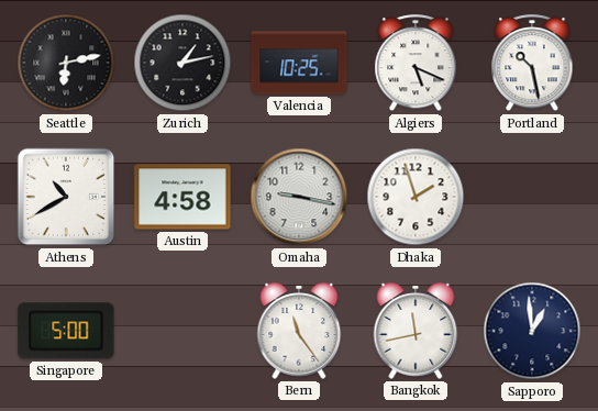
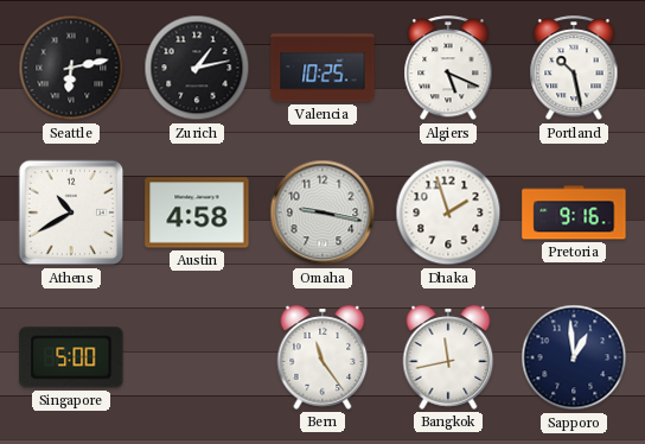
Pretoria: none -> 9:16 (574, 213)
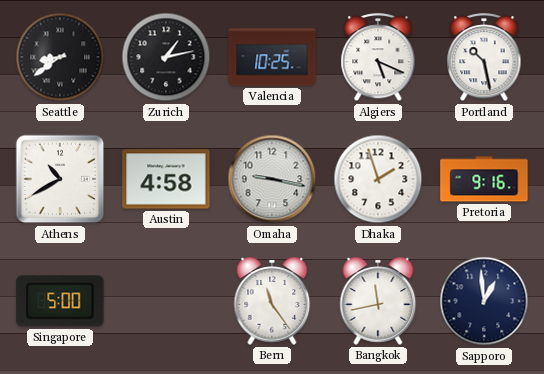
Seattle: 6:13 -> 8:39 (60, 57)
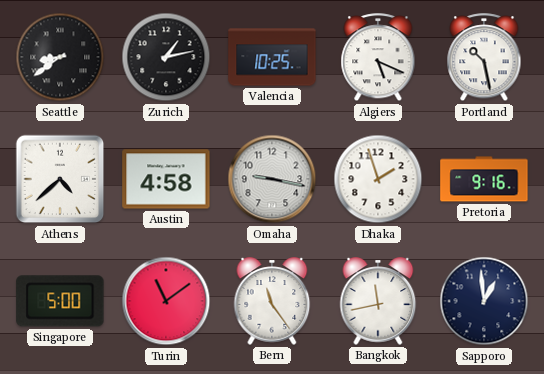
Athens: 10:40 -> 4:38 (60, 179)
Turin: none -> 11:09 (166, 301)
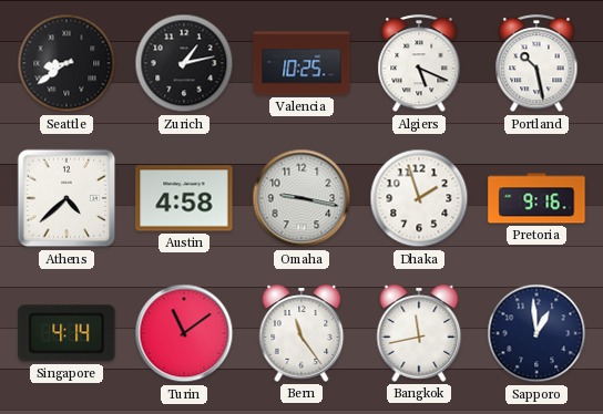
Singapore: 5:00 -> 4:14 (67, 333)
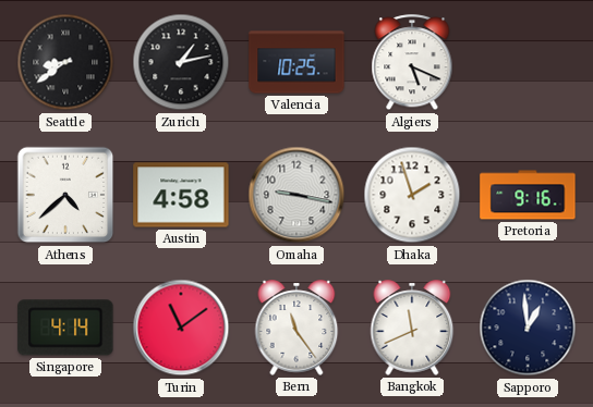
Portland: 10:28 -> none (536, 64)
Bangkok: 11:43 -> 11:41 (412, 328)
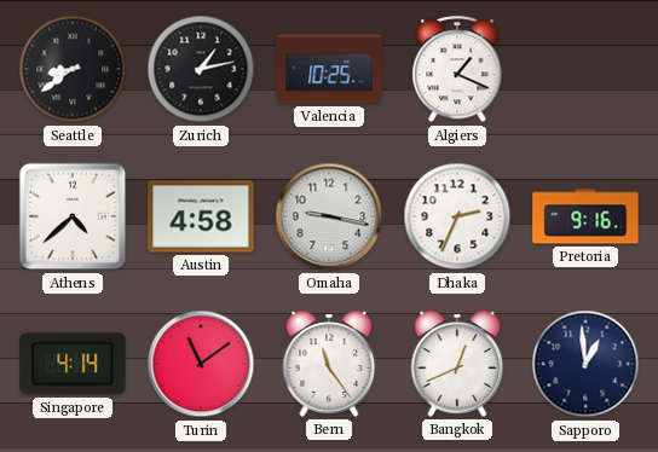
Algiers: 5:19 -> 1:19 (457, 70)
Dhaka: 1:57 -> 2:34 (457, 216)
Bangkok: 11:41 -> 12:41 (457, 364)
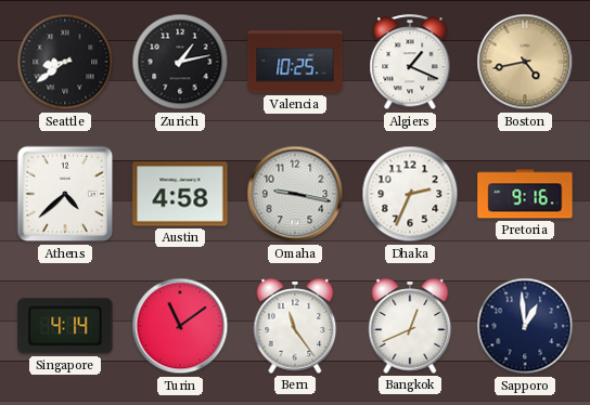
Boston: none -> 4:43 (525, 62)
